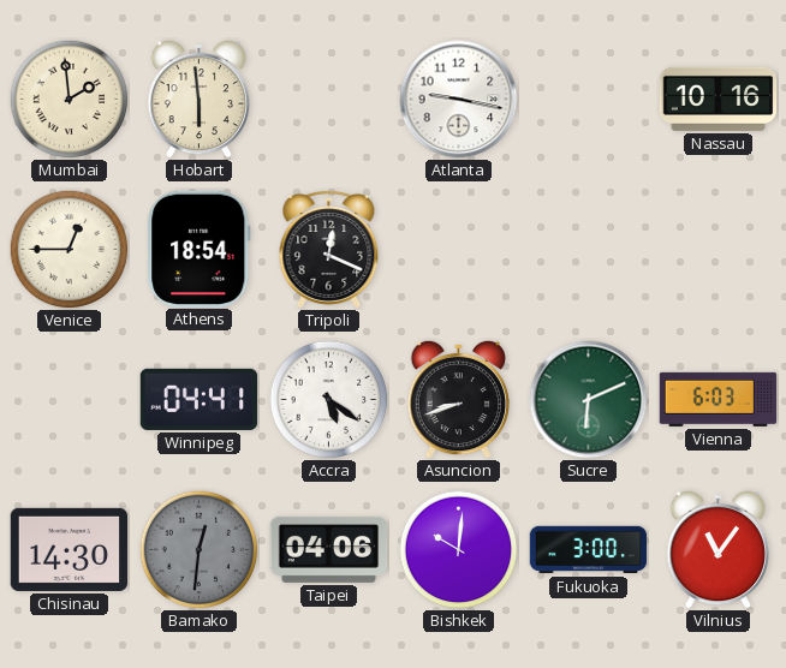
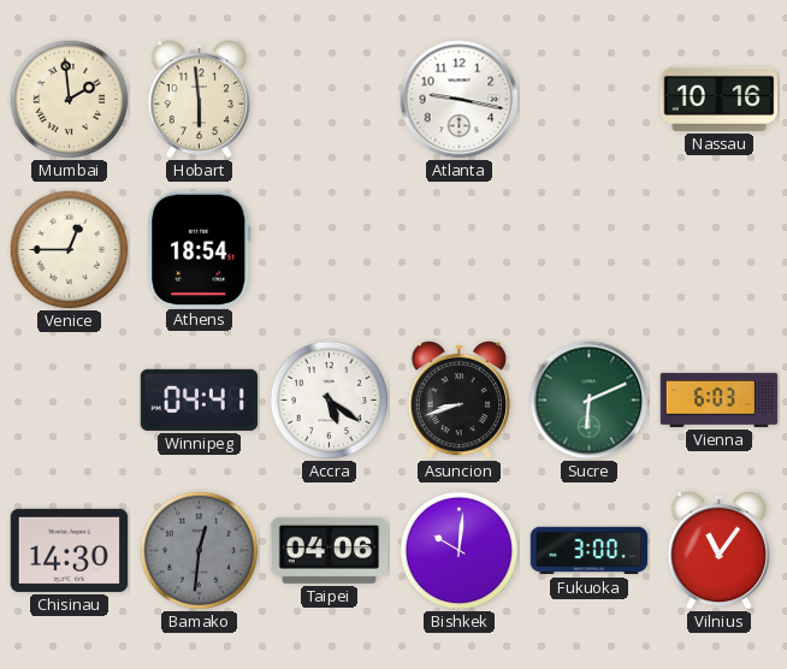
Tripoli: 12:19 -> none (329, 250)
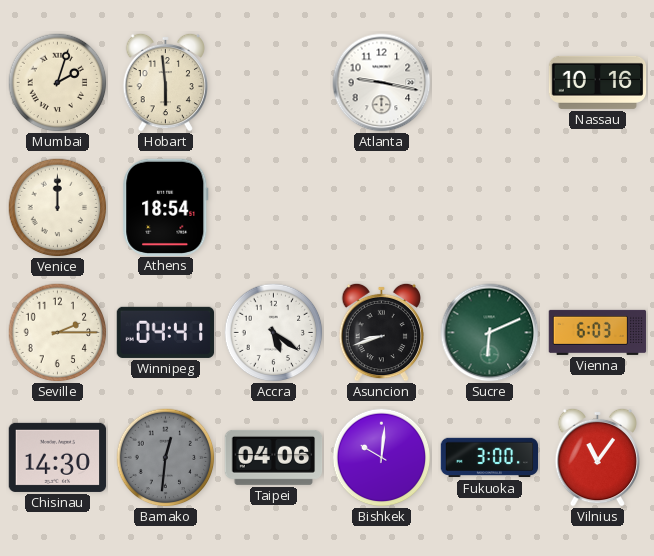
Mumbai: 1:59 -> 2:03 (58, 83)
Venice: 12:45 -> 12:00 (58, 208)
Seville: none -> 2:15 (58, 333)
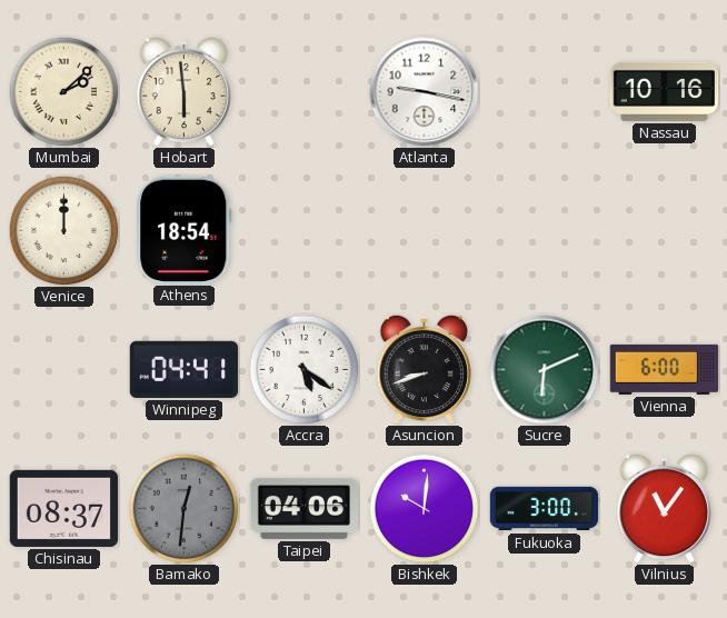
Mumbai: 2:03 -> 2:08 (64, 92)
Seville: 2:15 -> none (58, 333)
Vienna: 6:03 -> 6:00 (665, 369)
Chisinau: 14:30 -> 08:37 (64, 508)
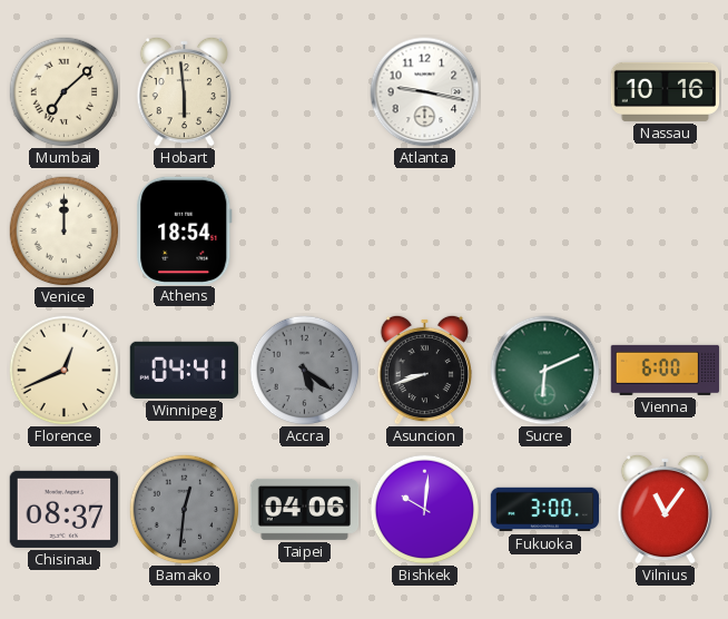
Mumbai: 2:08 -> 7:08 (65, 92)
Florence: none -> 12:41 (65, 371)
Accra dial: white -> grey (305, 371)
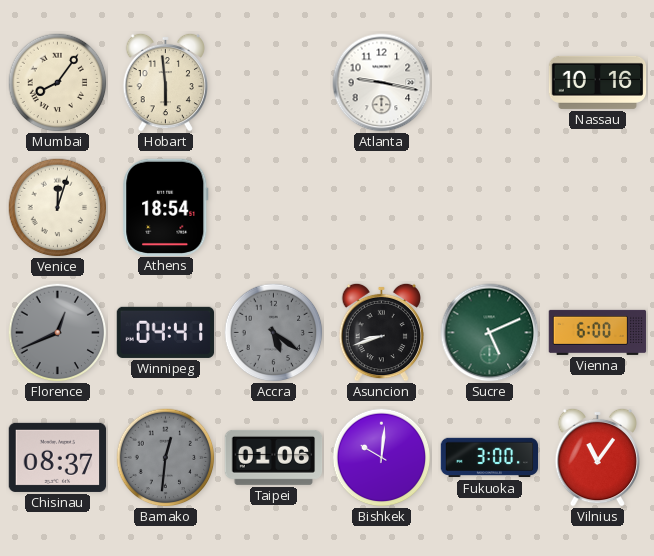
Mumbai: 7:08 -> 8:06 (58, 83)
Venice: 12:00 -> 12:03 (58, 208)
Florence dial: cream -> grey (58, 333)
Sucre: 6:11 -> 5:11 (490, 333)
Taipei: 04:06 -> 01:06 (274, 457)
